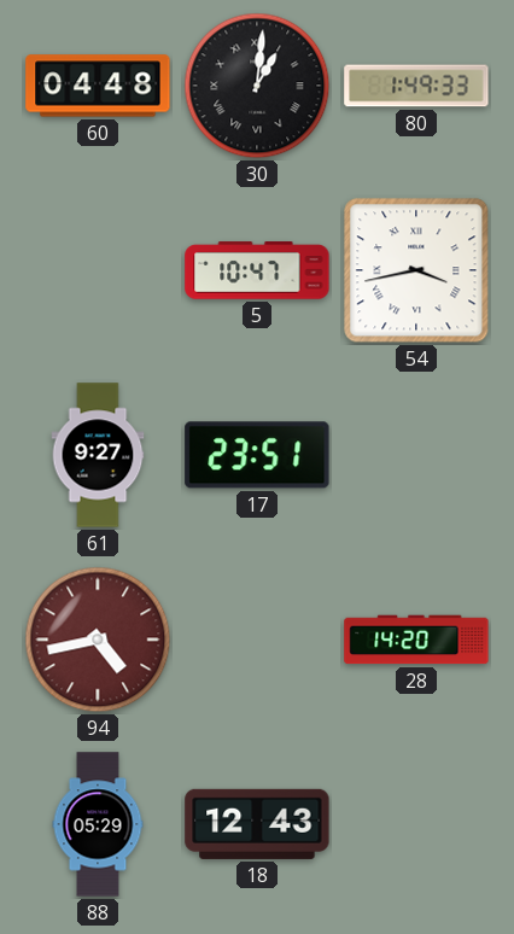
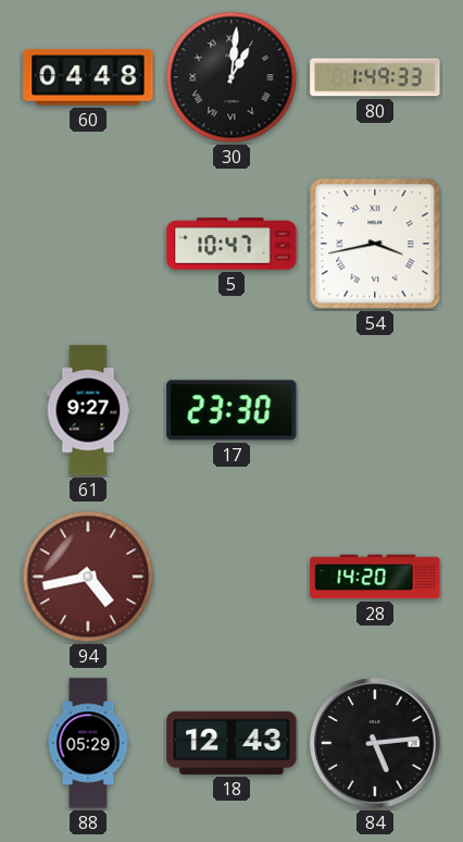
17: 23:51 -> 23:30 (231, 410)
84: none -> 5:14 (375, 743)
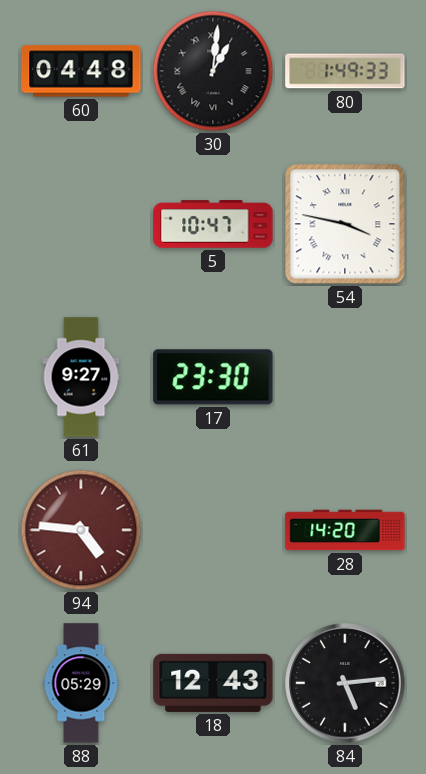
54: 3:43 -> 3:47 (345, 224)
94: 4:43 -> 4:46 (81, 530)
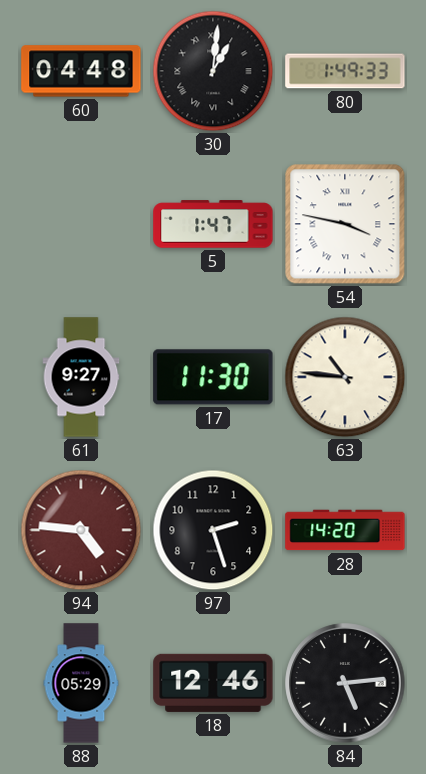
5: 10:47 -> 1:47 (213, 224)
17: 23:30 -> 11:30 (213, 377)
63: none -> 10:46 (345, 377)
97: none -> 2:27 (213, 530)
18: 12:43 -> 12:46 (213, 683)
